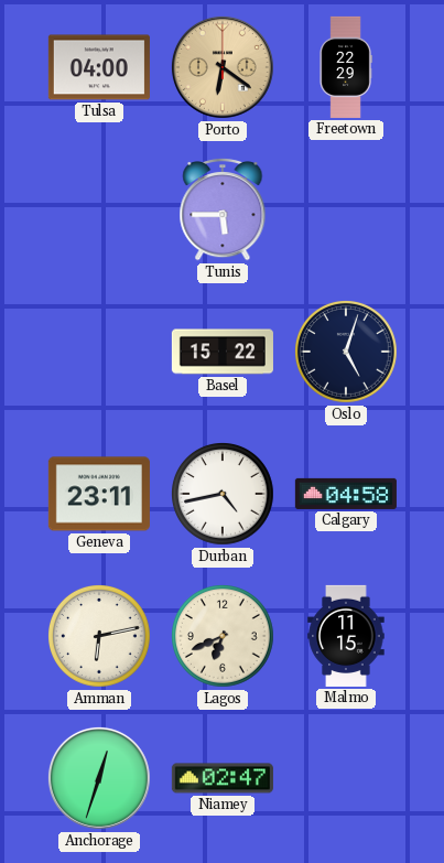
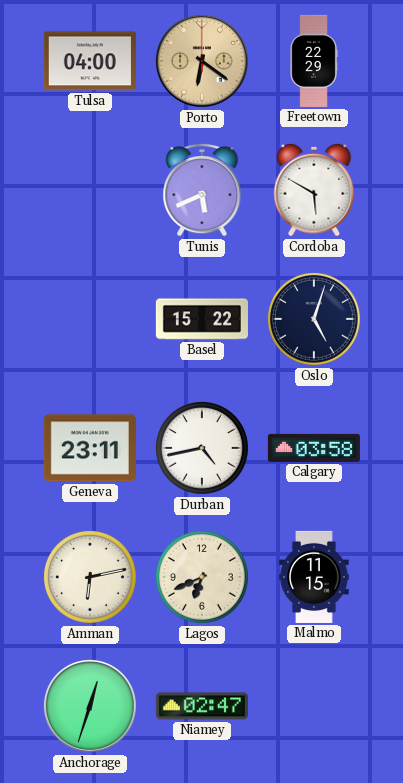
Tunis: 5:45 -> 5:41 (202, 190)
Cordoba: none -> 5:50 (314, 190)
Calgary: 04:58 -> 03:58 (314, 448)
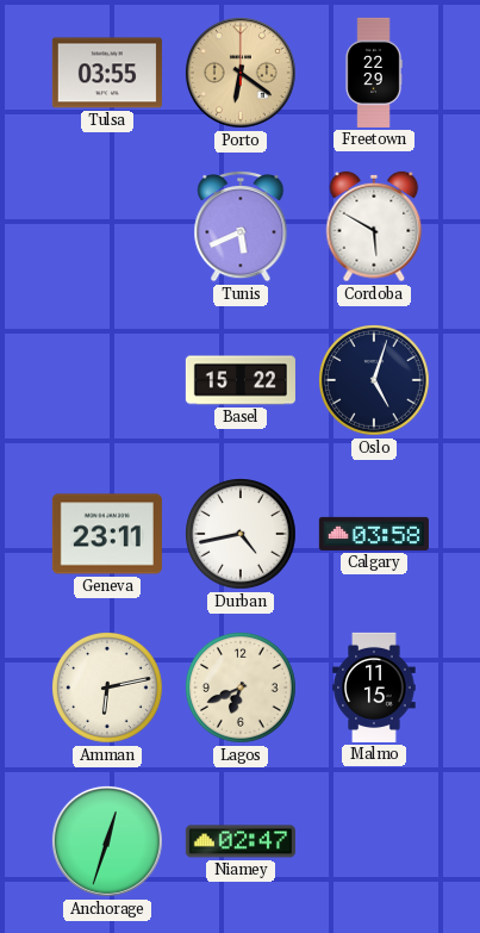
Tulsa: 04:00 -> 03:55 (107, 73)
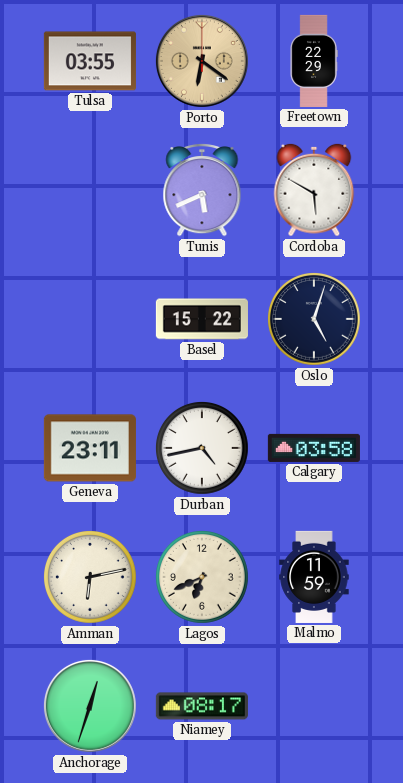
Malmo: 11:15 -> 11:59 (314, 577)
Niamey: 02:47 -> 08:17 (202, 706)
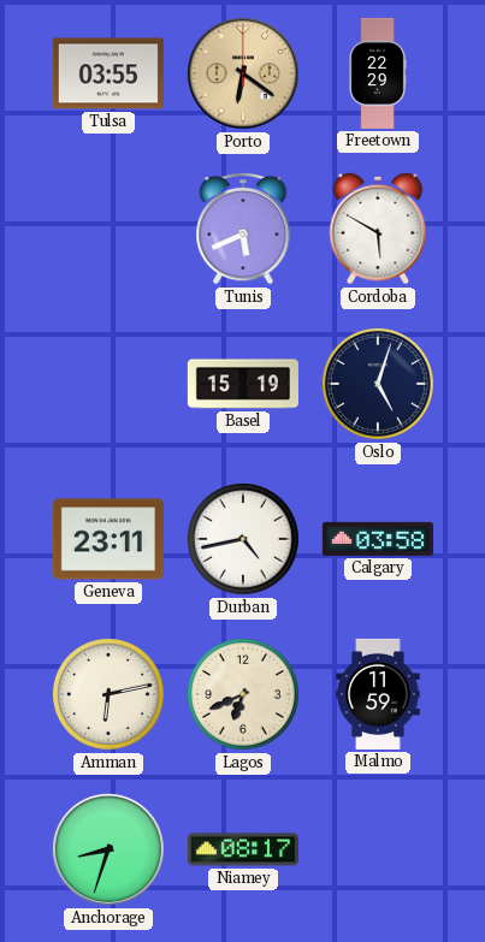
Basel: 15:22 -> 15:19 (243, 384)
Anchorage: 12:33 -> 8:33 (108, 849)
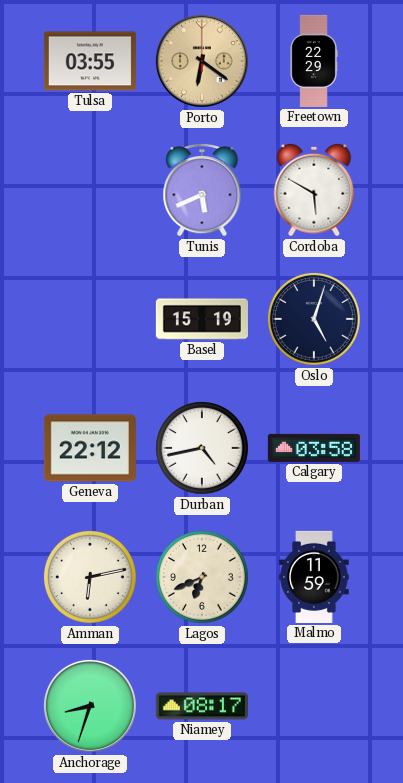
Geneva: 23:11 -> 22:12 (90, 448)
